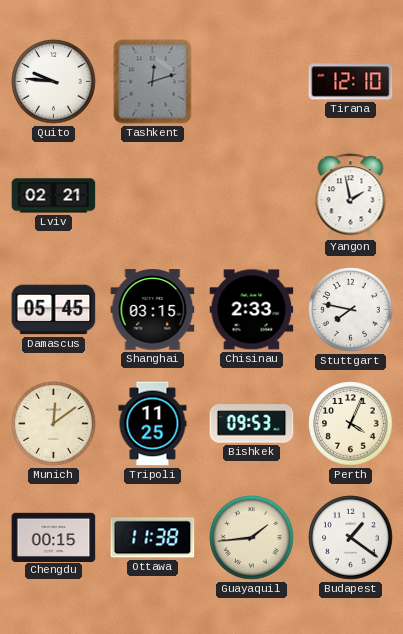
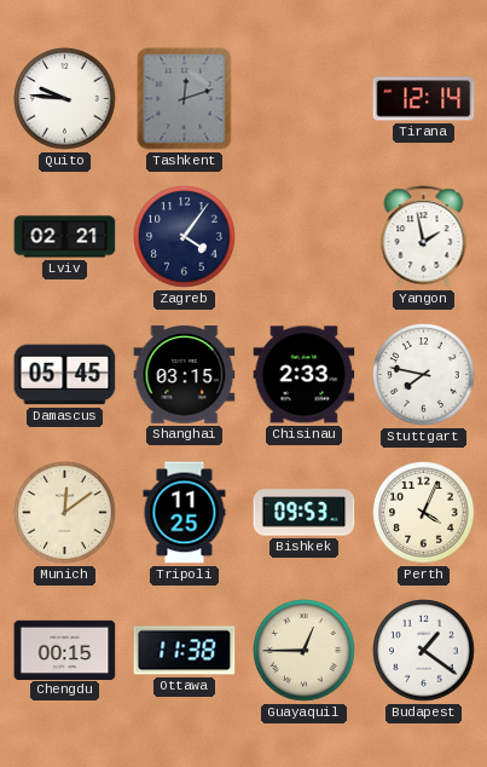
Tirana: 12:10 -> 12:14 (424, 99)
Zagreb: none -> 4:06 (185, 237)
Guayaquil: 1:44 -> 12:45 (305, 651)
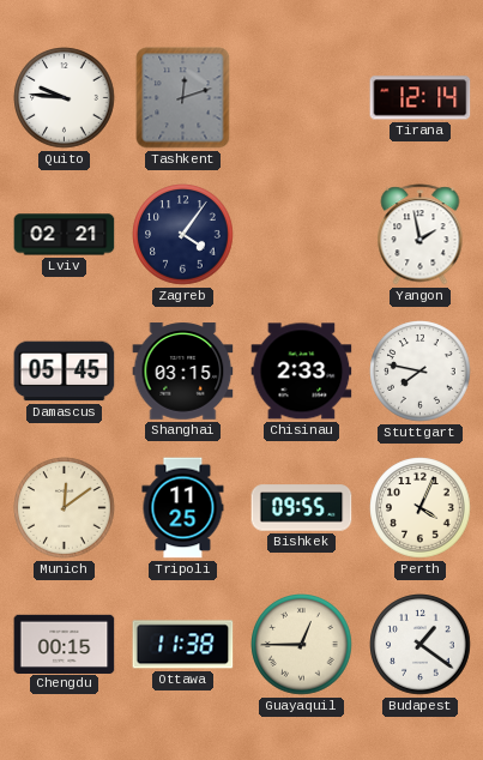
Bishkek: 09:53 -> 09:55 (302, 508)
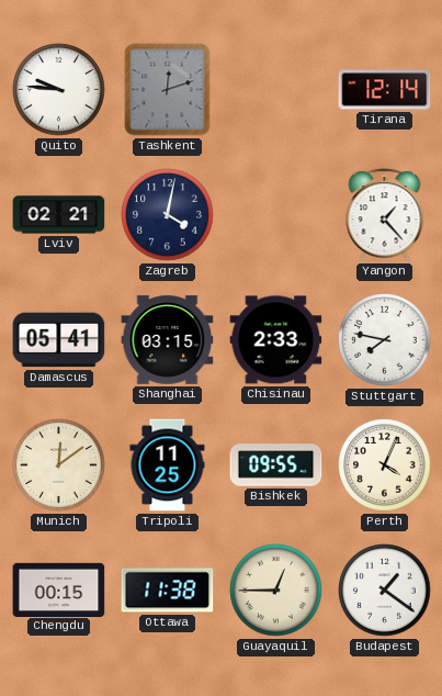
Zagreb: 4:06 -> 4:02 (168, 215)
Yangon: 1:58 -> 1:23 (385, 215)
Damascus: 05:45 -> 05:41 (59, 340)
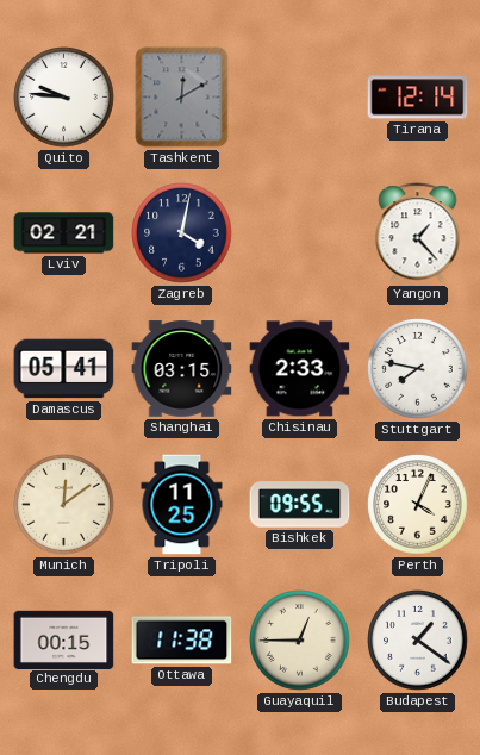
Tashkent: 12:12 -> 12:10 (182, 98)
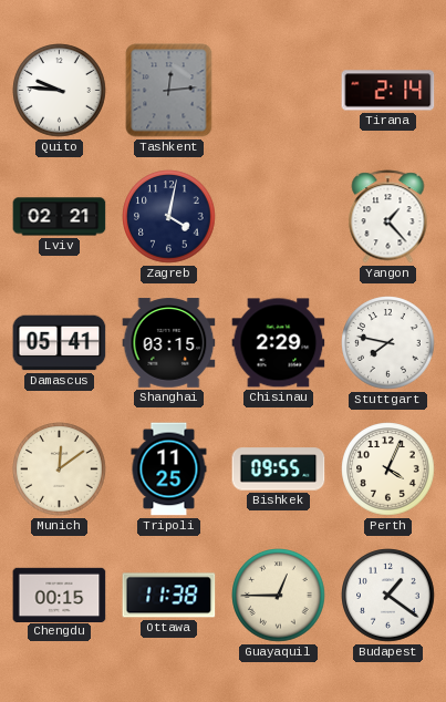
Tashkent: 12:10 -> 12:14 (169, 91)
Tirana: 12:14 -> 2:14 (388, 91)
Chisinau: 2:33 -> 2:29 (279, 343)
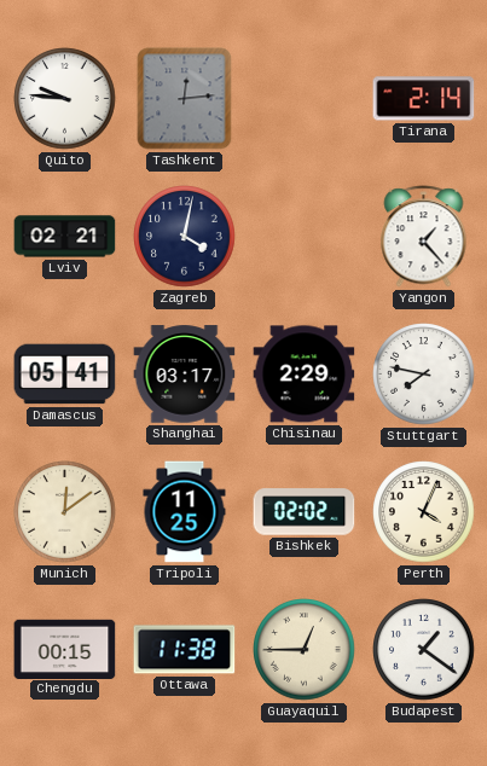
Shanghai: 03:15 -> 03:17 (185, 375)
Bishkek: 09:55 -> 02:02 (305, 512)
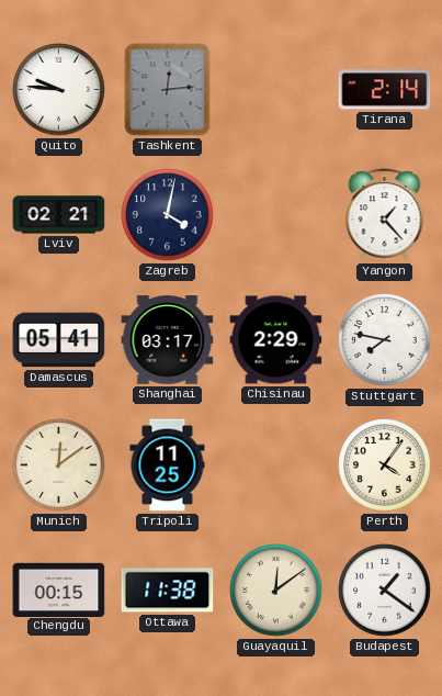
Bishkek: 02:02 -> none (305, 512)
Perth: 4:04 -> 4:06 (385, 465)
Guayaquil: 12:45 -> 12:09 (276, 591)
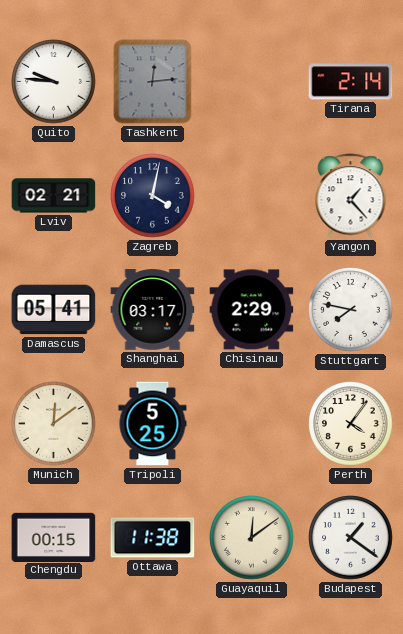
Tripoli: 11:25 -> 5:25 (153, 424)
